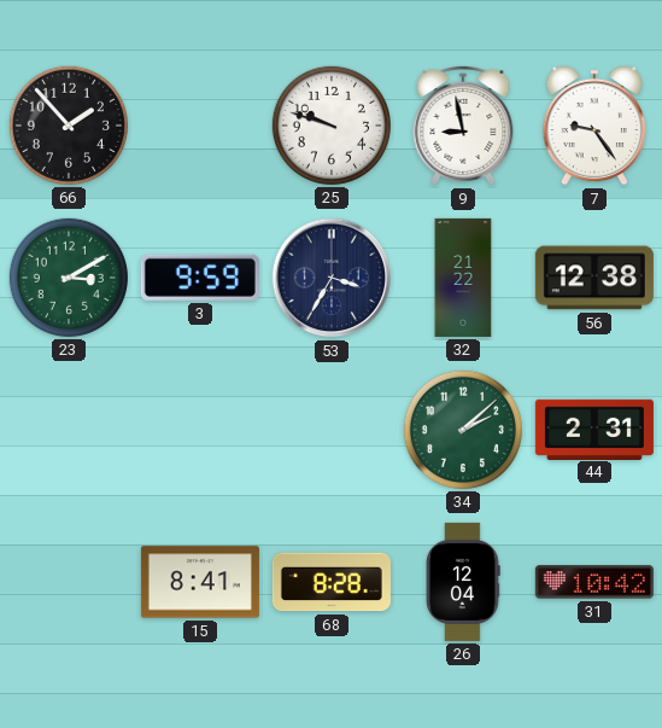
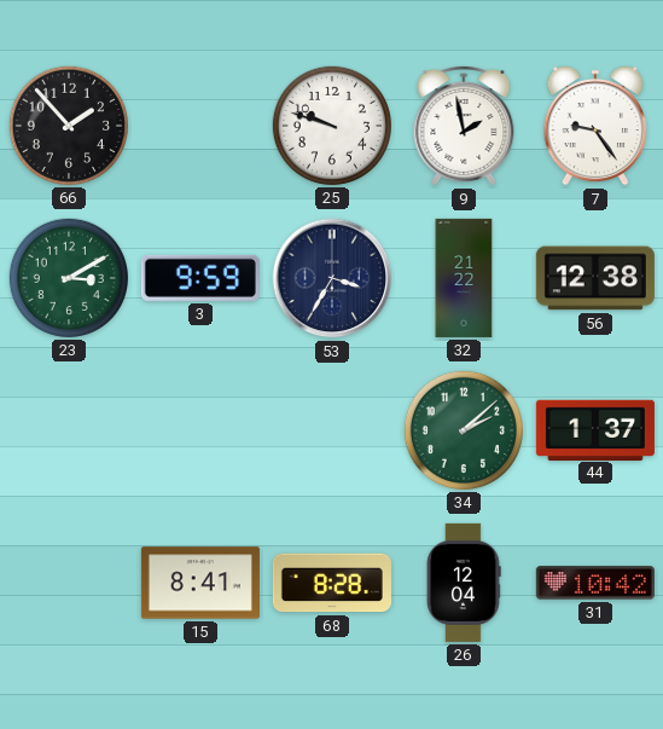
9: 8:58 -> 1:58 (464, 126)
44: 2:31 -> 1:37 (595, 429)
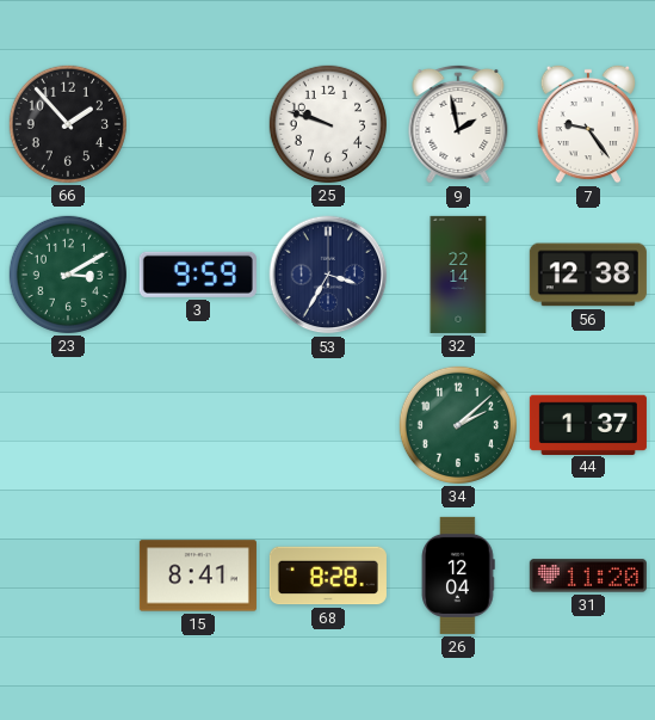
32: 21:22 -> 22:14 (458, 275)
31: 10:42 -> 11:20 (588, 576)
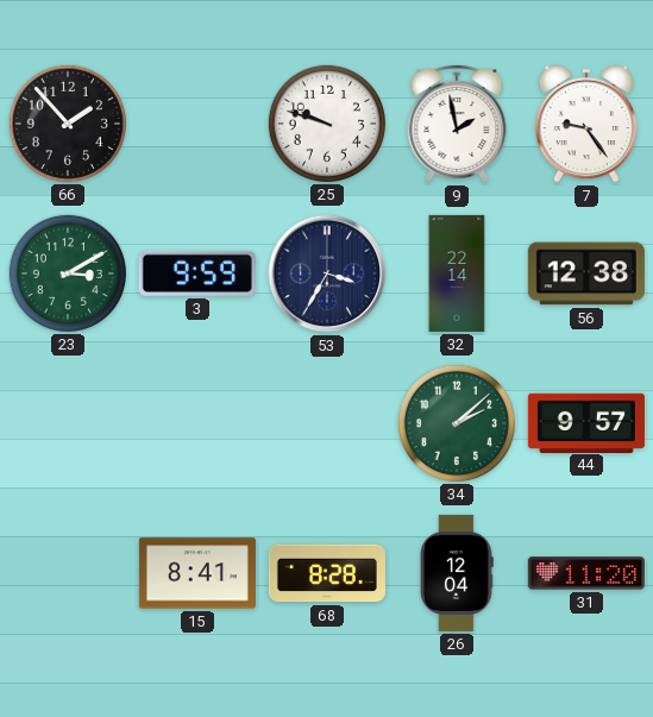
44: 1:37 -> 9:57 (586, 422)
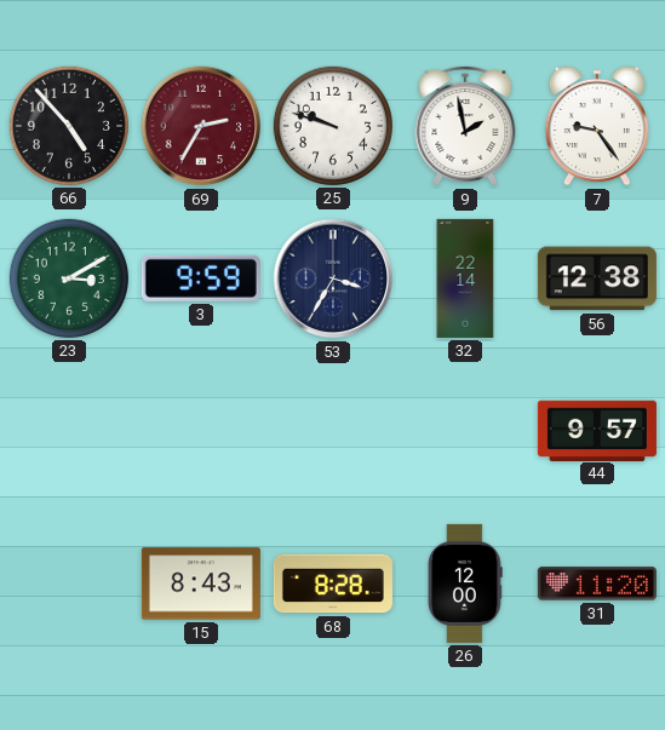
66: 1:53 -> 4:53 (69, 126)
69: none -> 2:35 (201, 126)
34: 2:08 -> none (457, 423)
15: 8:41 -> 8:43 (201, 584)
26: 12:04 -> 12:00 (465, 584)
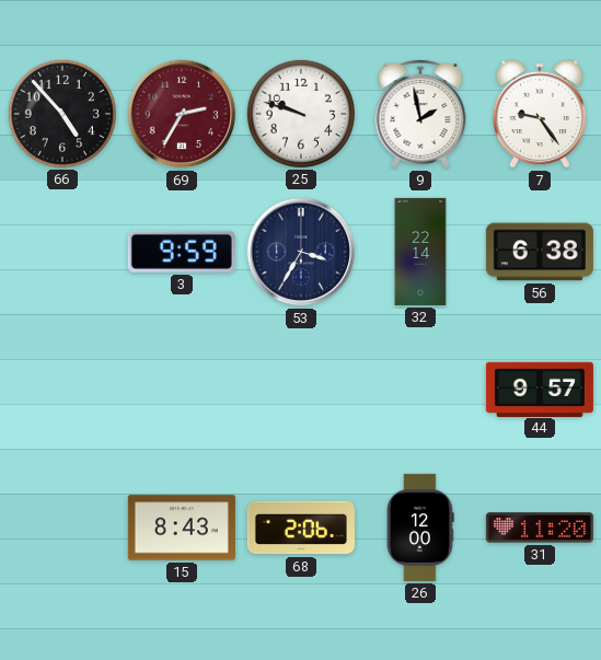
23: 3:10 -> none (69, 278)
56: 12:38 -> 6:38 (540, 252)
68: 8:28 -> 2:06 (301, 528)
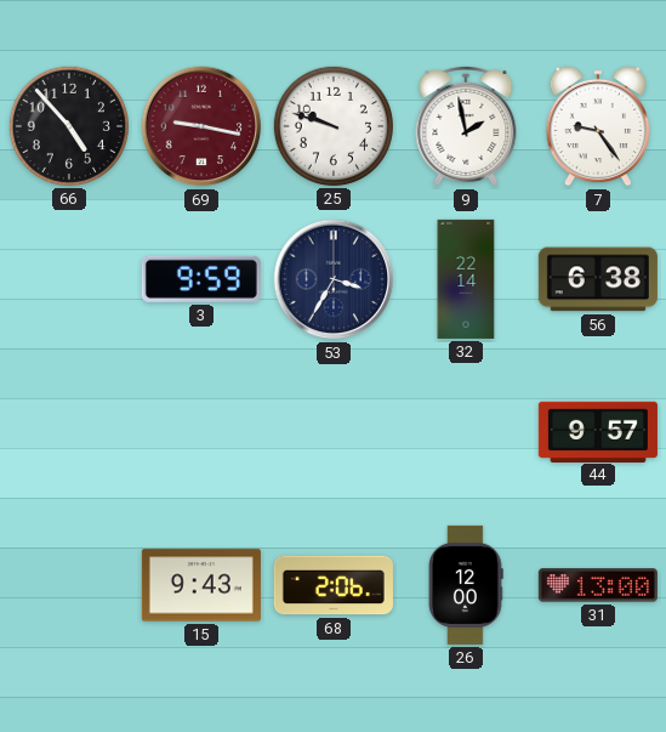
69: 2:35 -> 9:17 (201, 126)
15: 8:43 -> 9:43 (201, 585)
31: 11:20 -> 13:00 (598, 585)
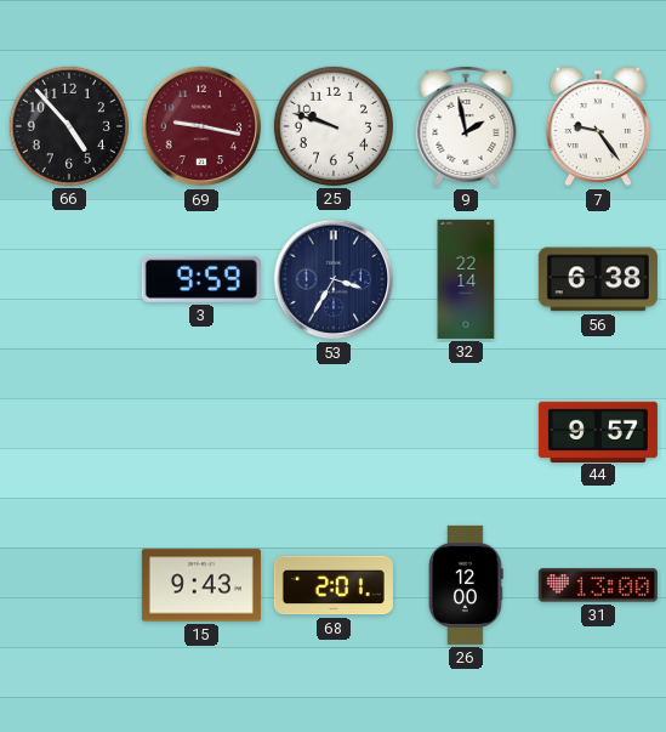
68: 2:06 -> 2:01 (334, 585)
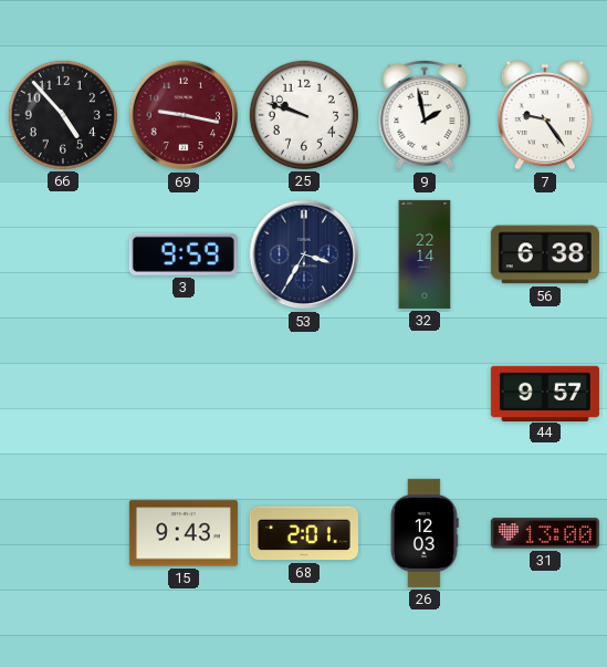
26: 12:00 -> 12:03 (425, 533)
